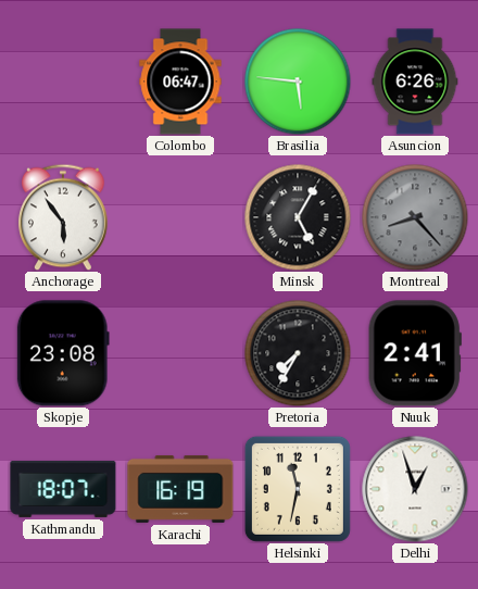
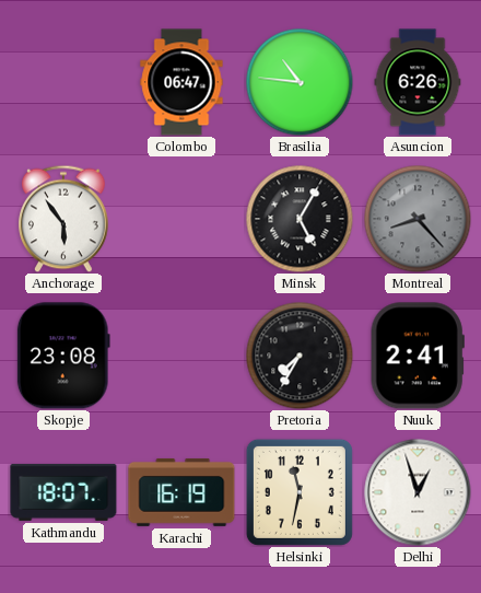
Brasilia: 5:46 -> 10:46 (300, 82)
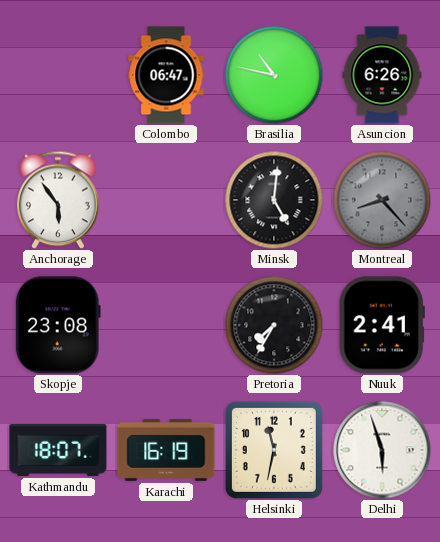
Brasilia: 10:46 -> 10:47 (274, 75)
Minsk: 5:05 -> 5:01 (274, 200)
Delhi: 12:57 -> 5:57 (382, 450)
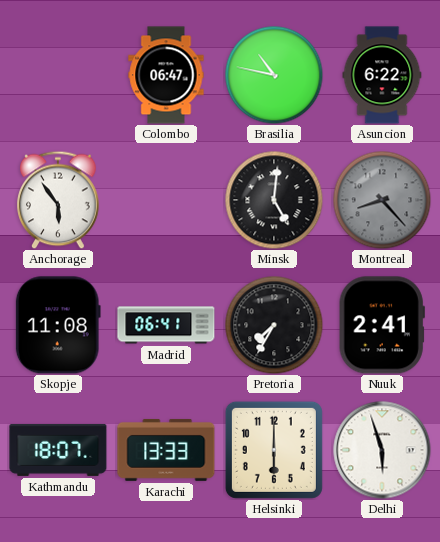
Asuncion: 6:26 -> 6:22 (382, 75)
Skopje: 23:08 -> 11:08 (58, 325)
Madrid: none -> 06:41 (166, 325)
Karachi: 16:19 -> 13:33 (166, 450)
Helsinki: 11:32 -> 6:00 (274, 450)
